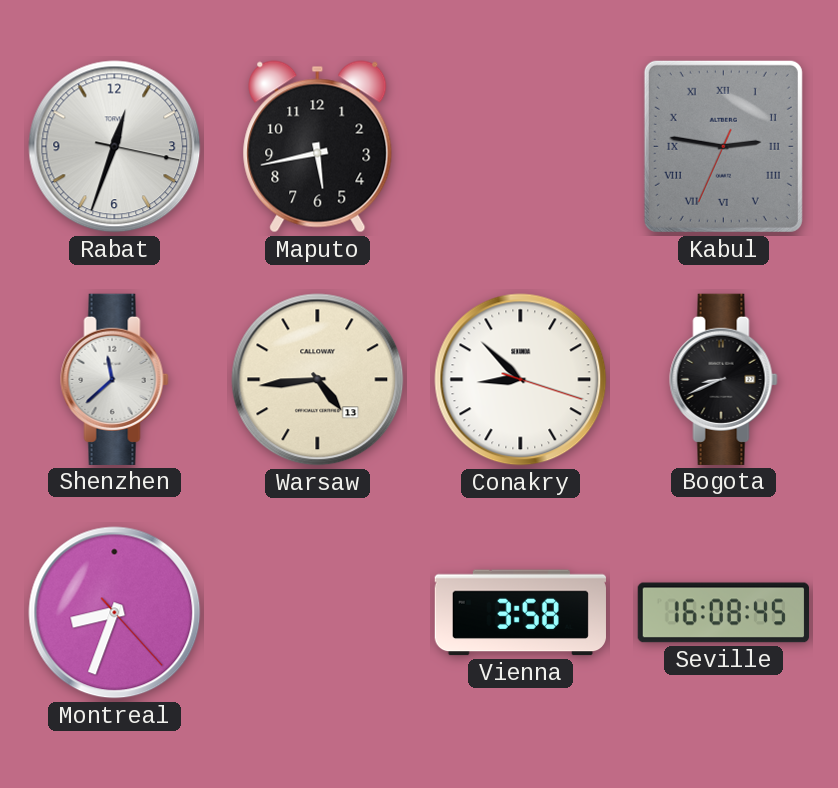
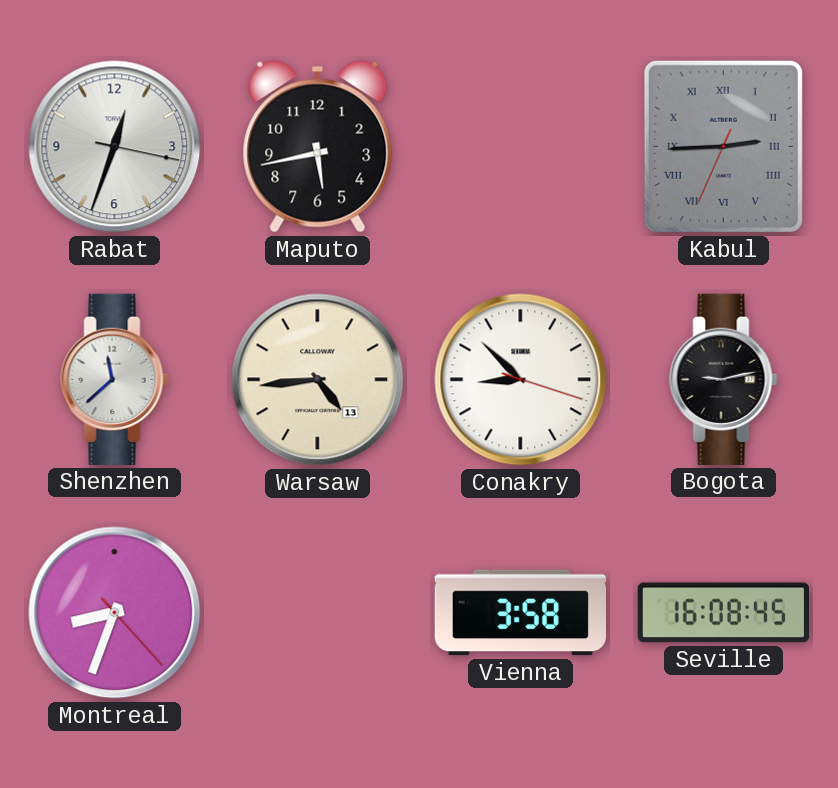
Kabul: 2:46 -> 2:44 (723, 146)
Bogota: 8:41 -> 9:13 (724, 379)
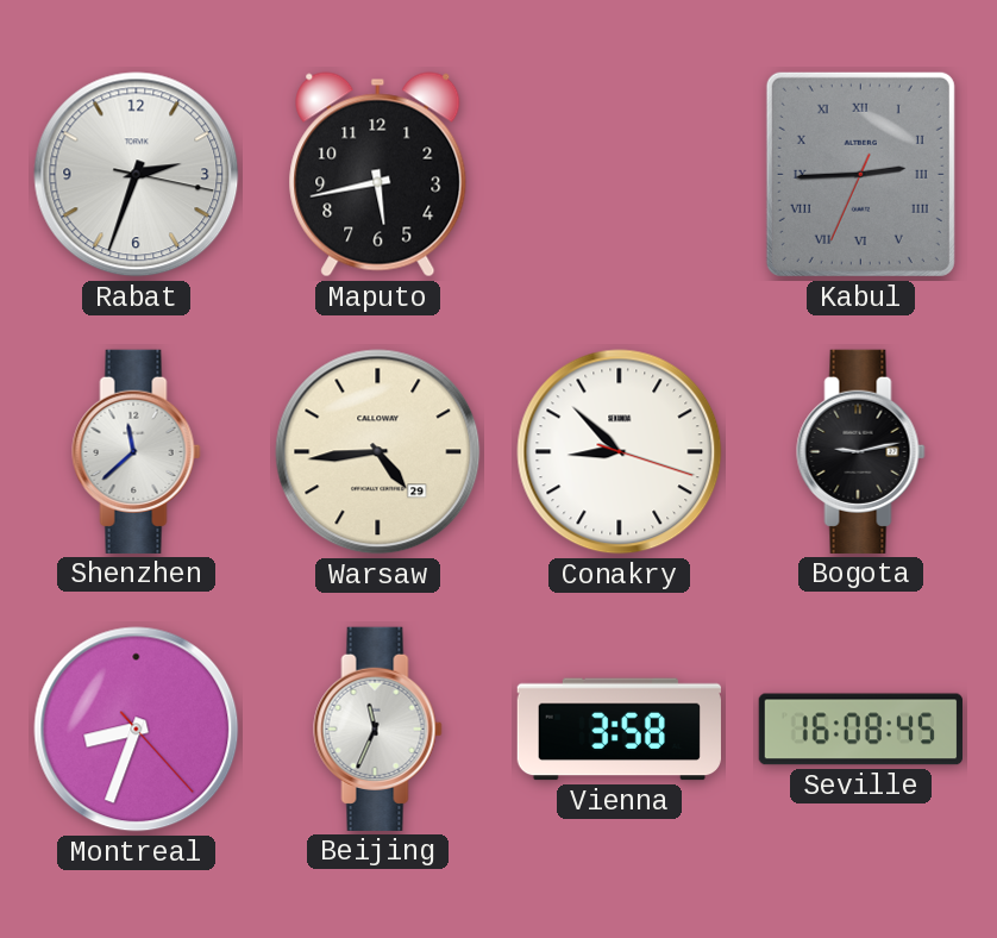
Rabat: 12:33 -> 2:33 (137, 175)
Warsaw date: 13 -> 29 (378, 452)
Beijing: none -> 11:34 (378, 728)
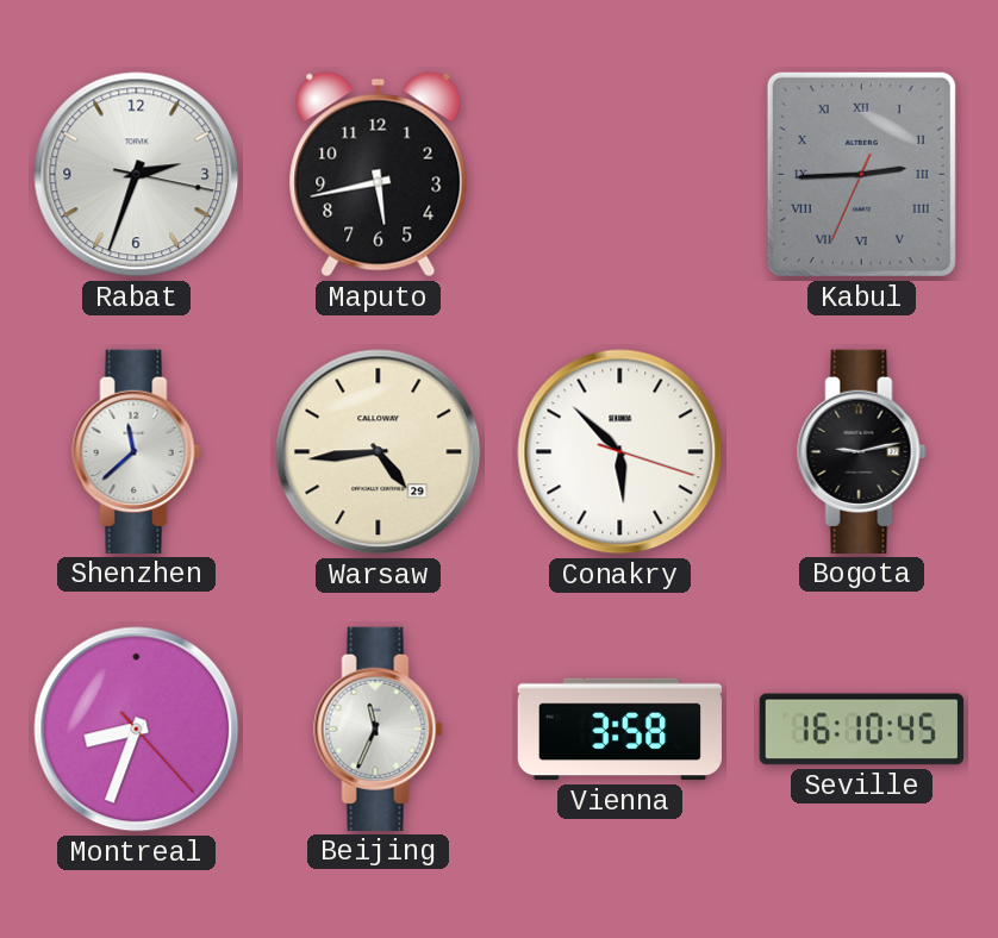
Conakry: 8:52 -> 5:52 (620, 452)
Seville: 16:08 -> 16:10 (861, 730)
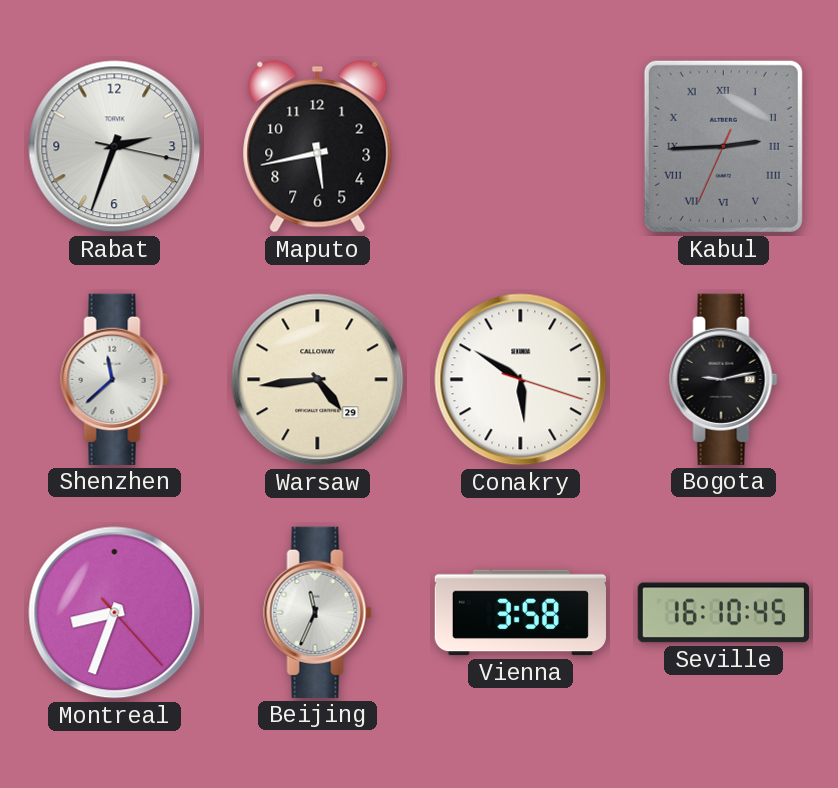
Conakry: 5:52 -> 5:50 (521, 380)
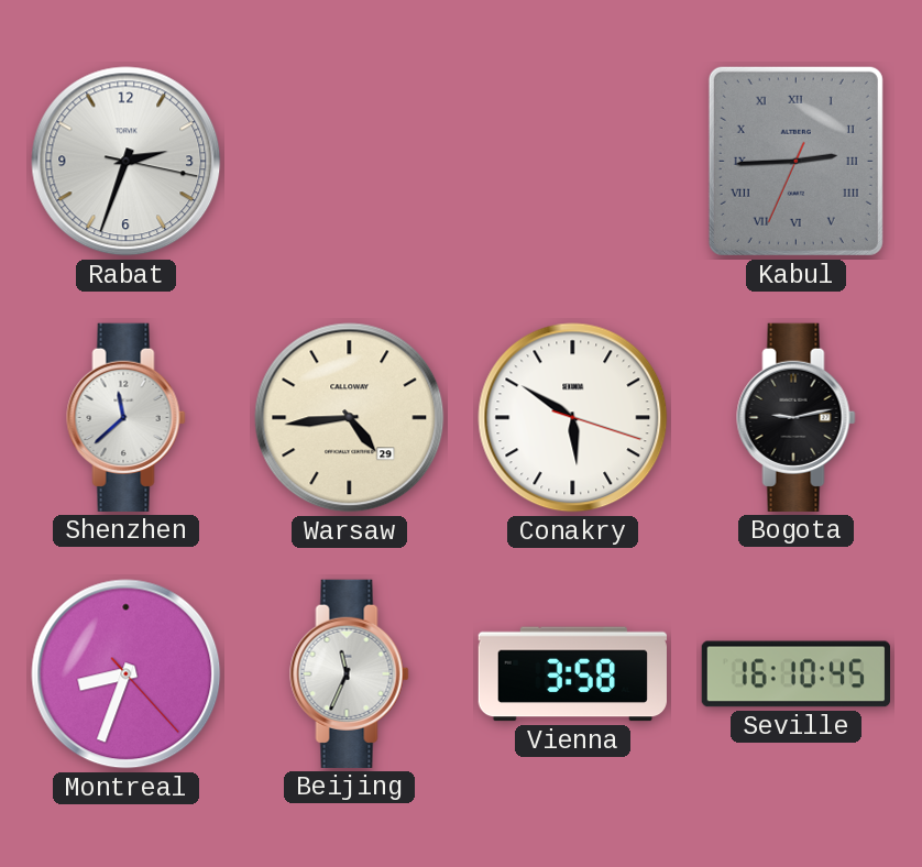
Maputo: 5:43 -> none (318, 147)
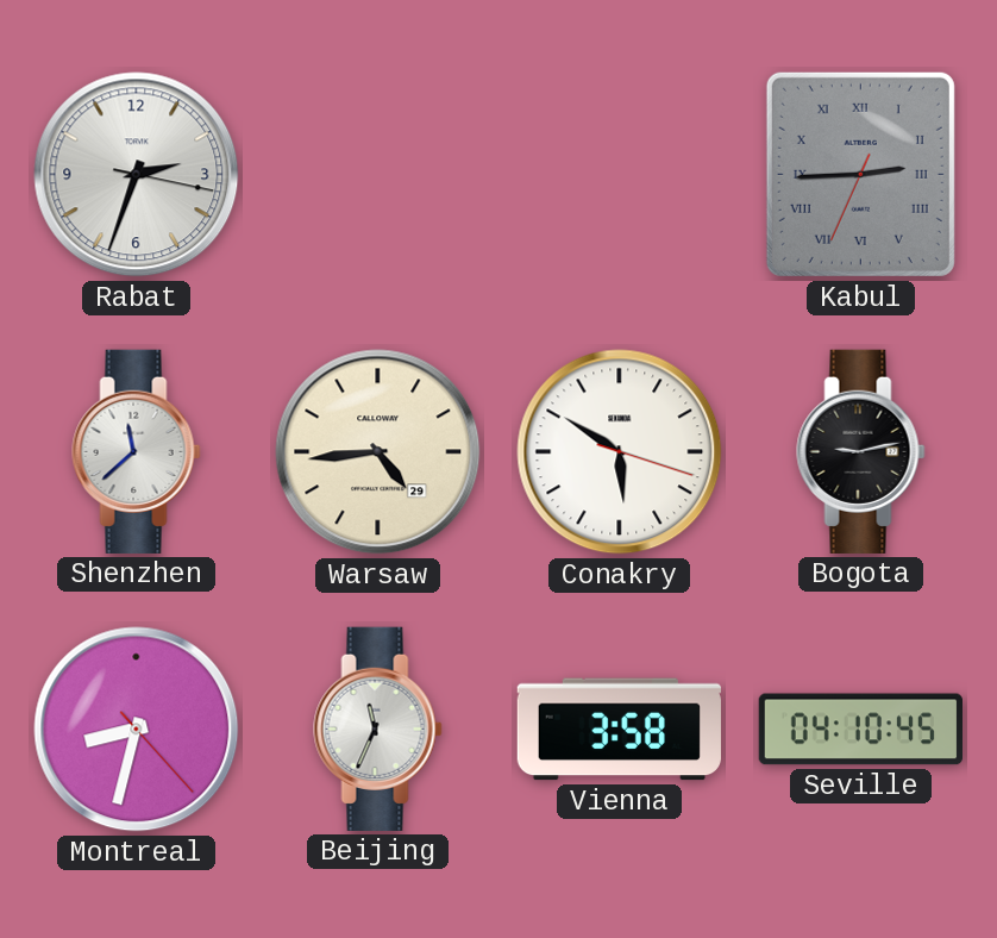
Montreal: 8:33 -> 8:32 (137, 730)
Seville: 16:10 -> 04:10 (860, 730)
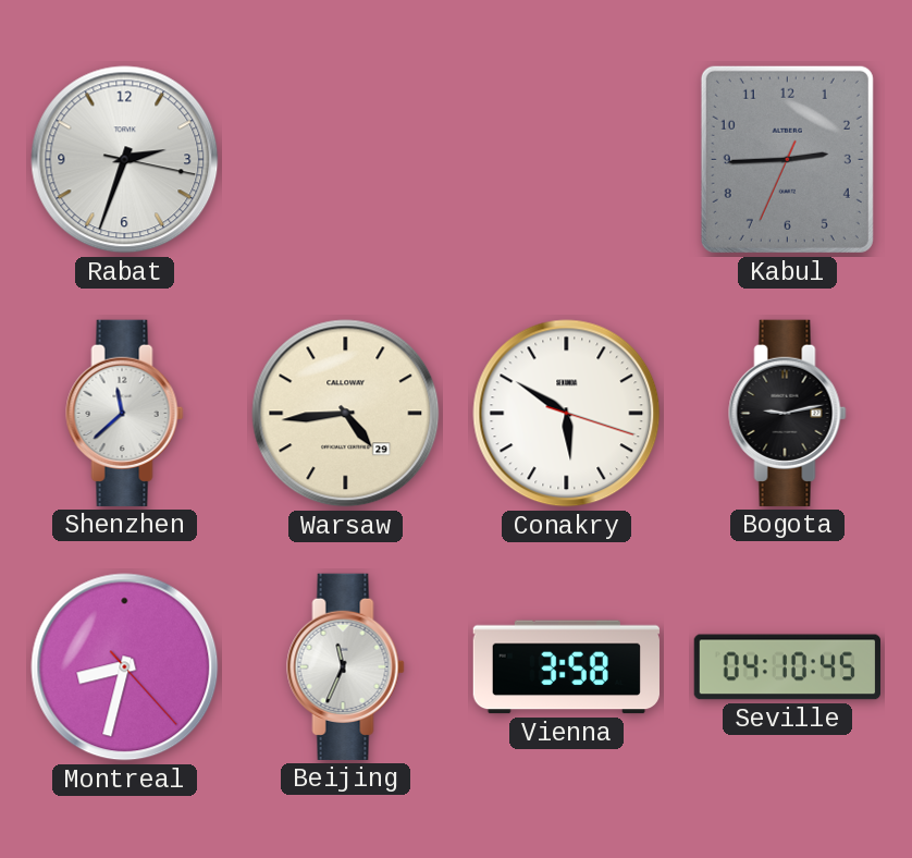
Kabul numerals: Roman -> Arabic (787, 159)
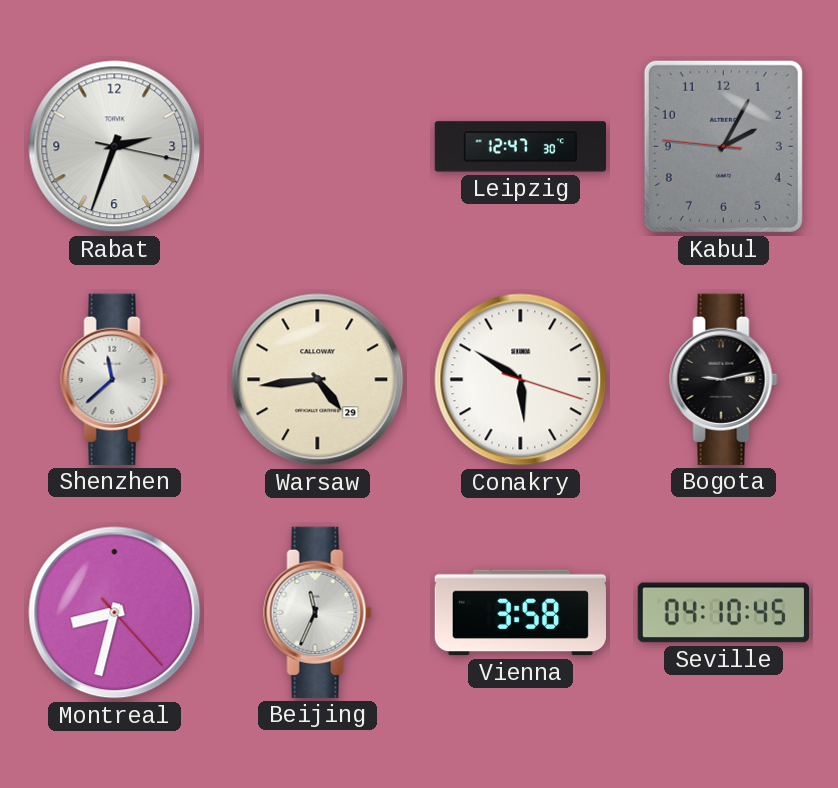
Leipzig: none -> 12:47 (520, 147)
Kabul: 2:44 -> 2:04 (723, 146)
